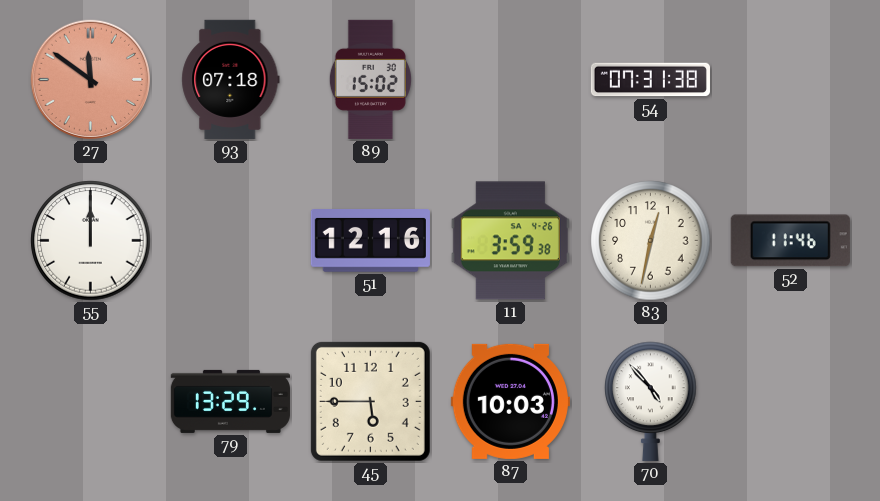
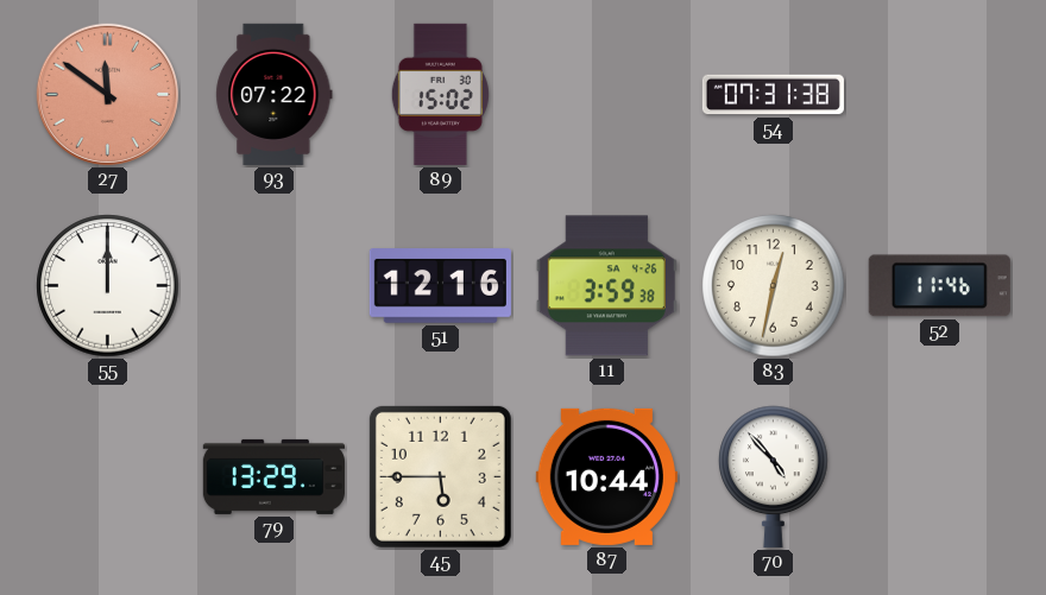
93: 07:18 -> 07:22 (275, 94)
87: 10:03 -> 10:44 (606, 476)
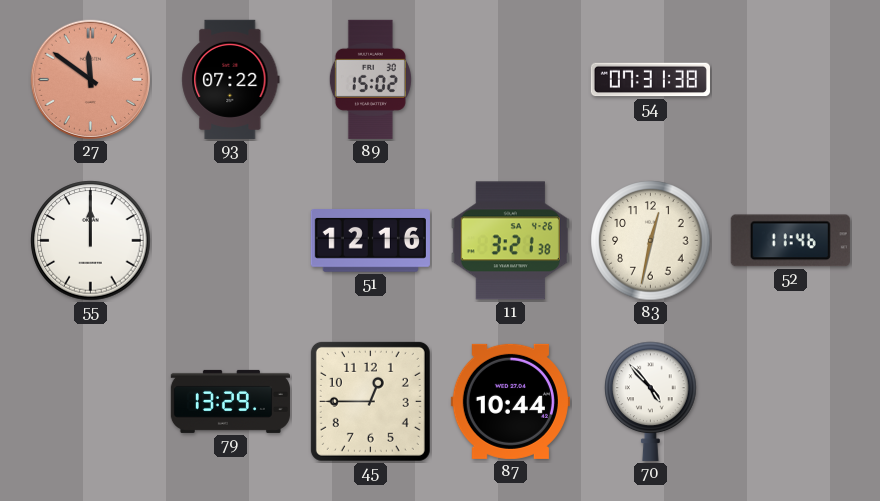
11: 3:59 -> 3:21 (510, 241)
45: 5:45 -> 12:45 (370, 401)
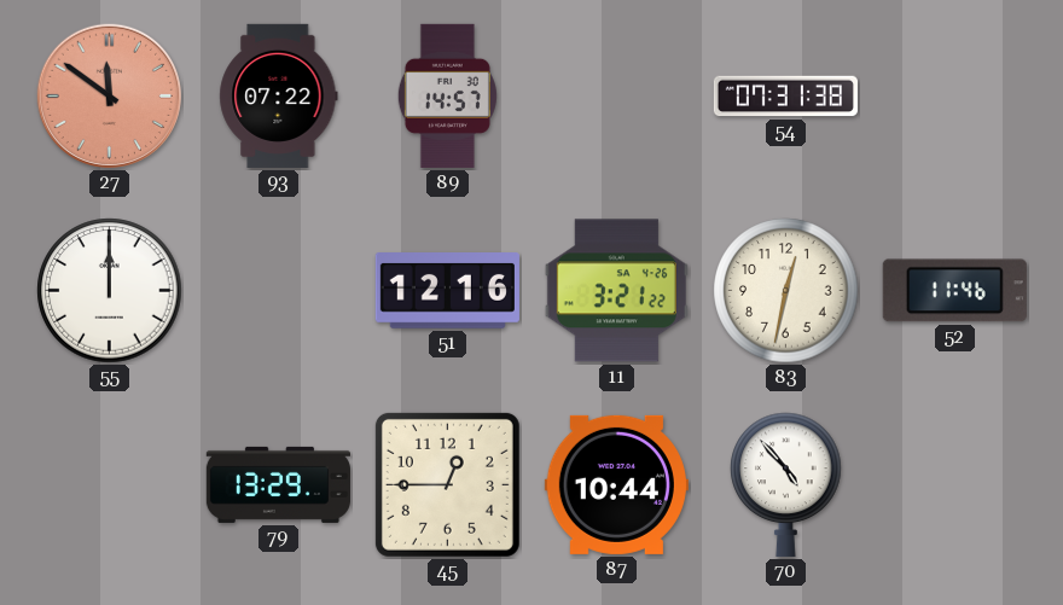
89: 15:02 -> 14:57 (447, 95)
11: 3:21:38 -> 3:21:22 (616, 291)
